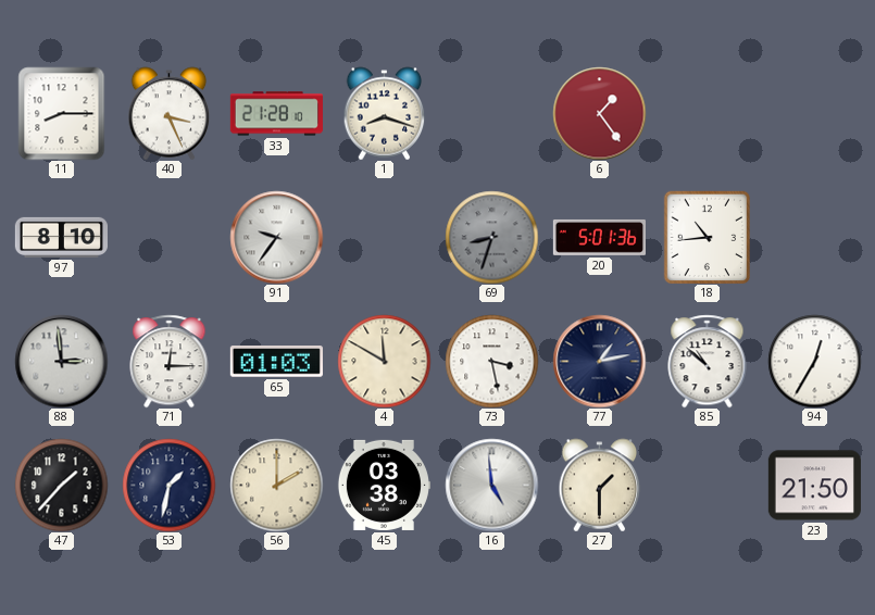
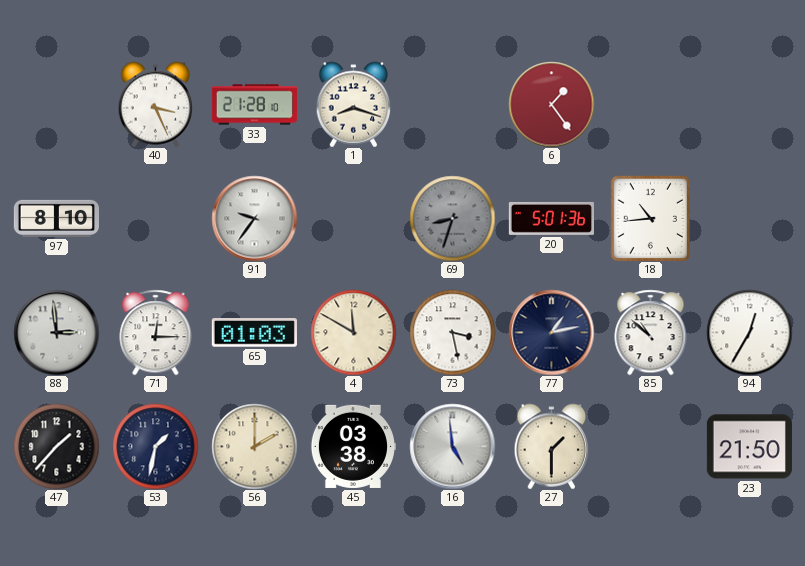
11: 8:15 -> none (62, 113)
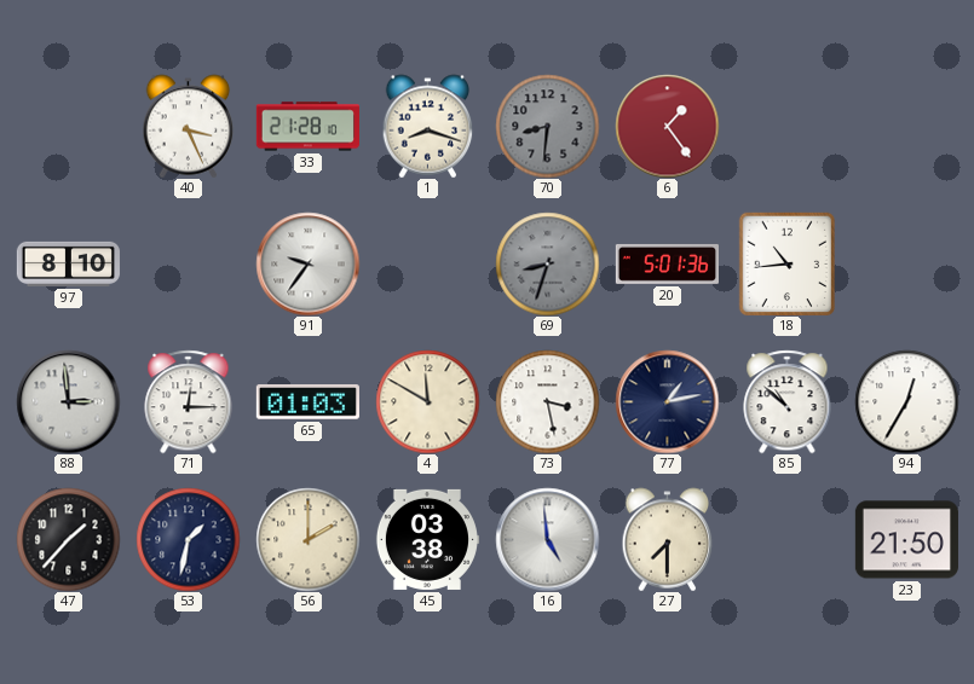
70: none -> 8:31 (547, 126)
27: 1:30 -> 7:30 (668, 539)
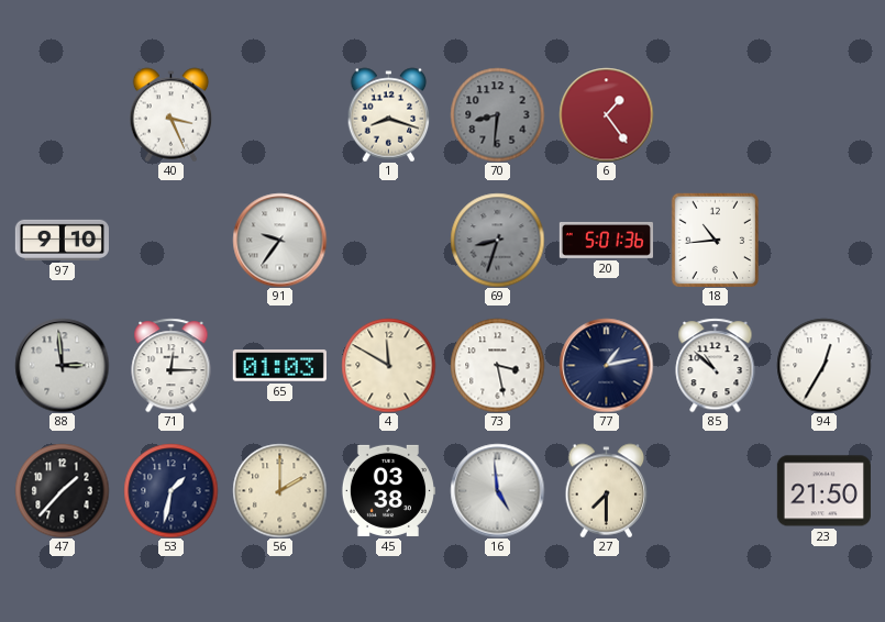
33: 21:28 -> none (307, 127)
97: 8:10 -> 9:10 (62, 240)
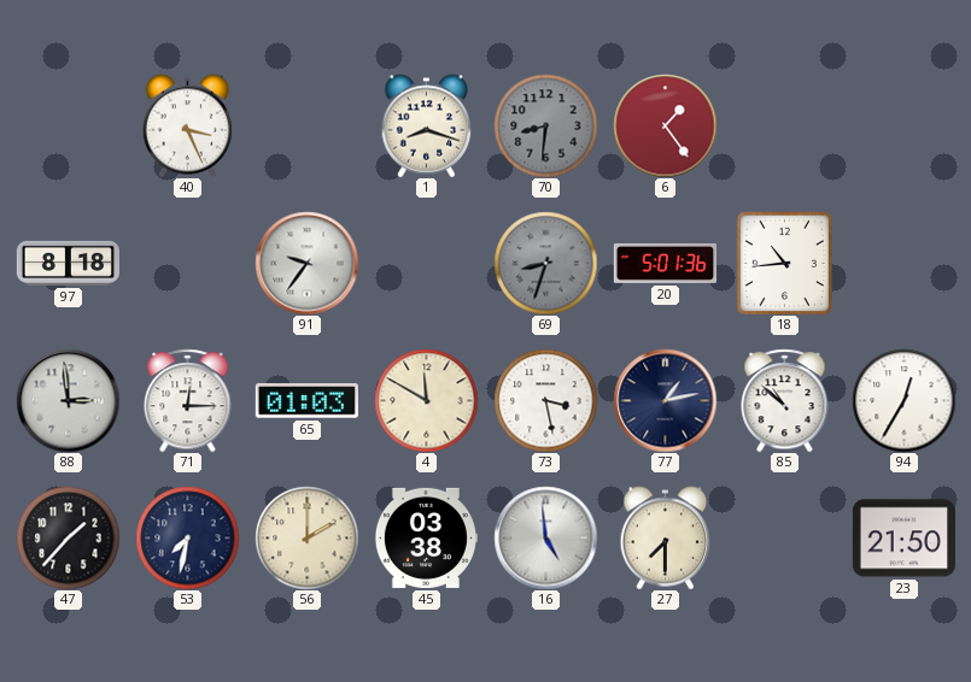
97: 9:10 -> 8:18 (68, 263)
53: 1:32 -> 7:32 (187, 537)
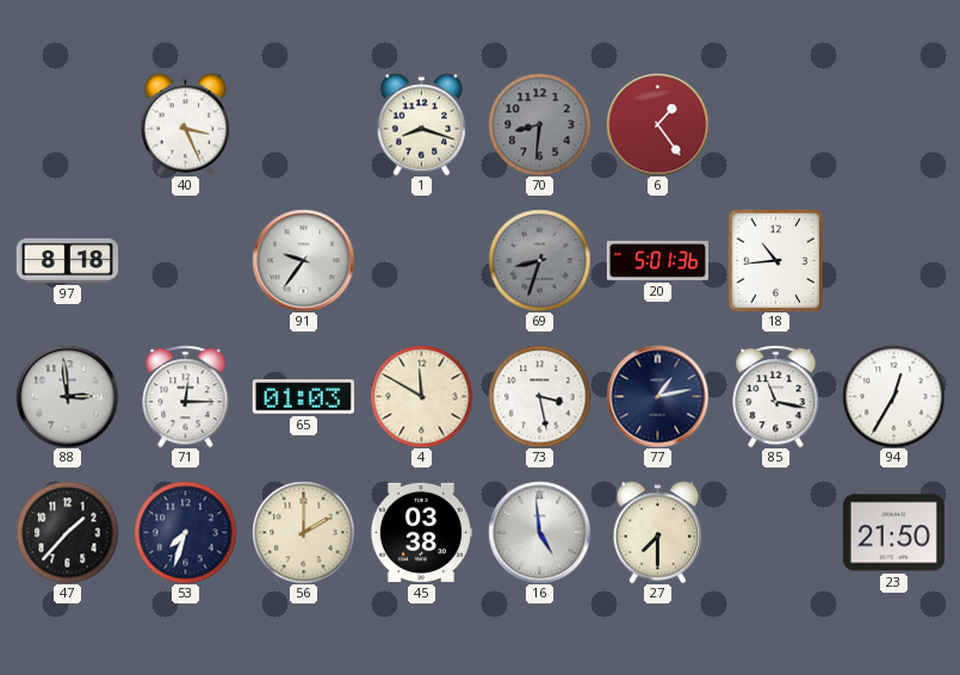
85: 10:52 -> 11:17 (776, 396)
53: 7:32 -> 7:33 (185, 532)
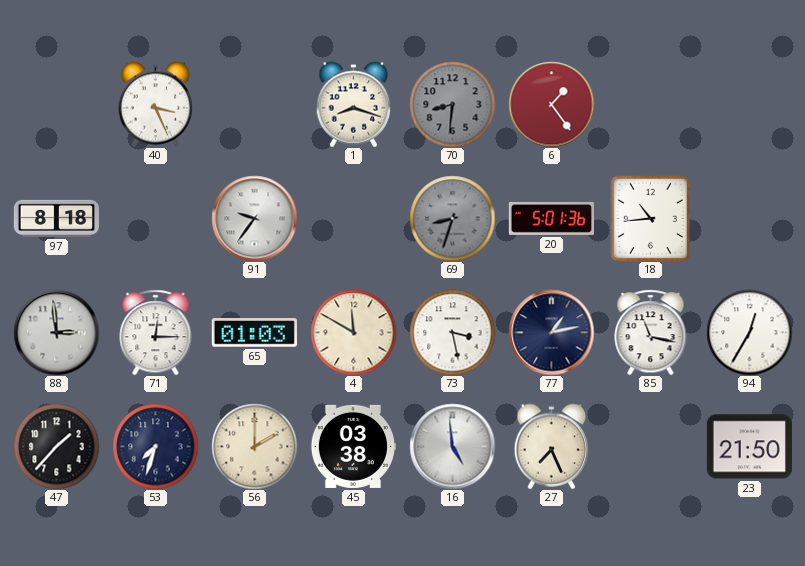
27: 7:30 -> 7:26 (552, 446)
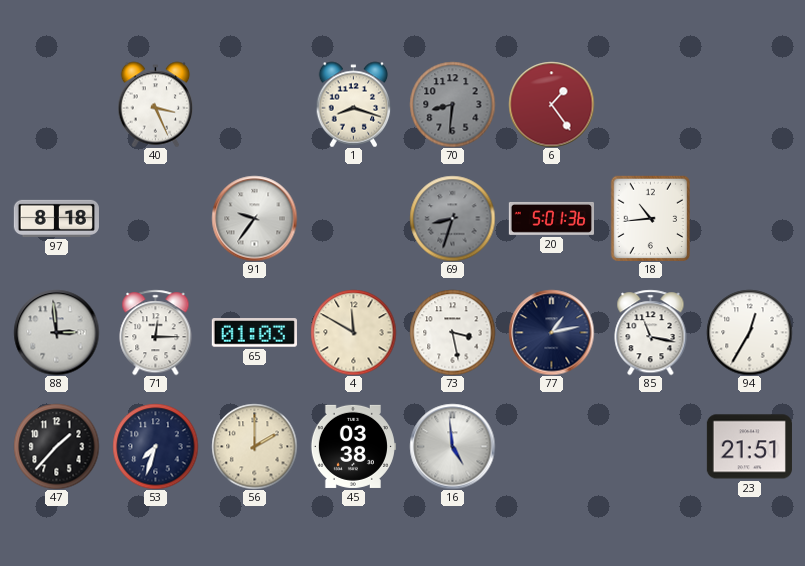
27: 7:26 -> none (552, 446)
23: 21:50 -> 21:51 (749, 447)
